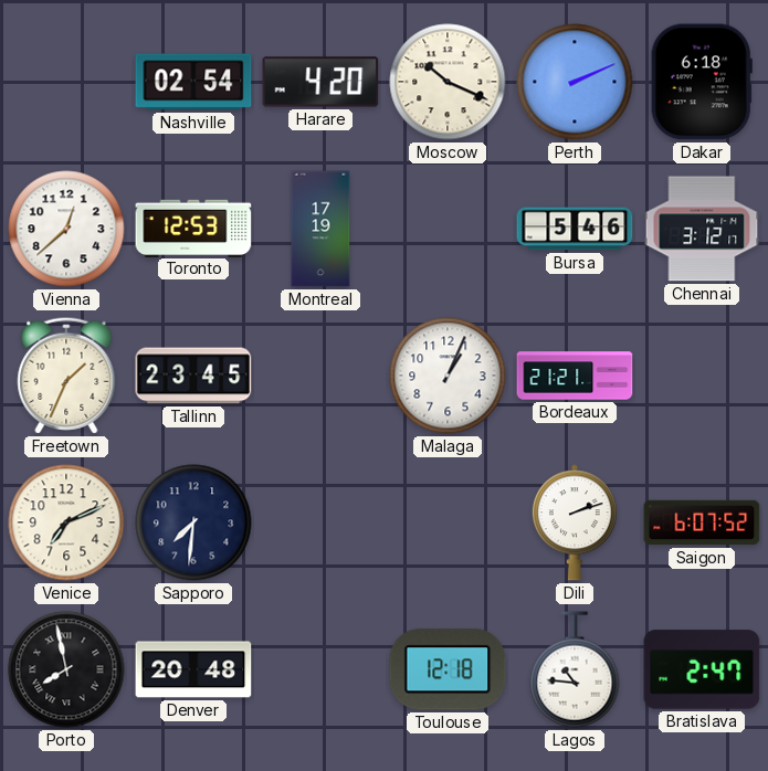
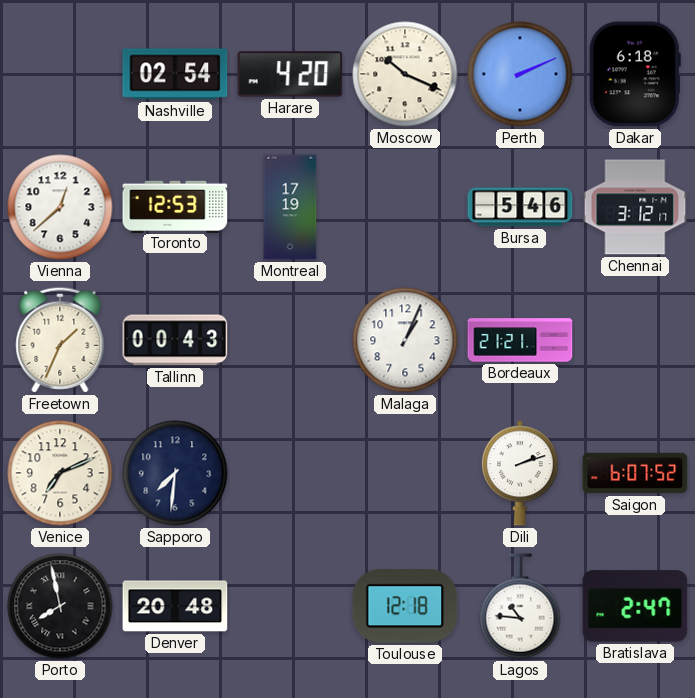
Tallinn: 23:45 -> 00:43 (175, 340)
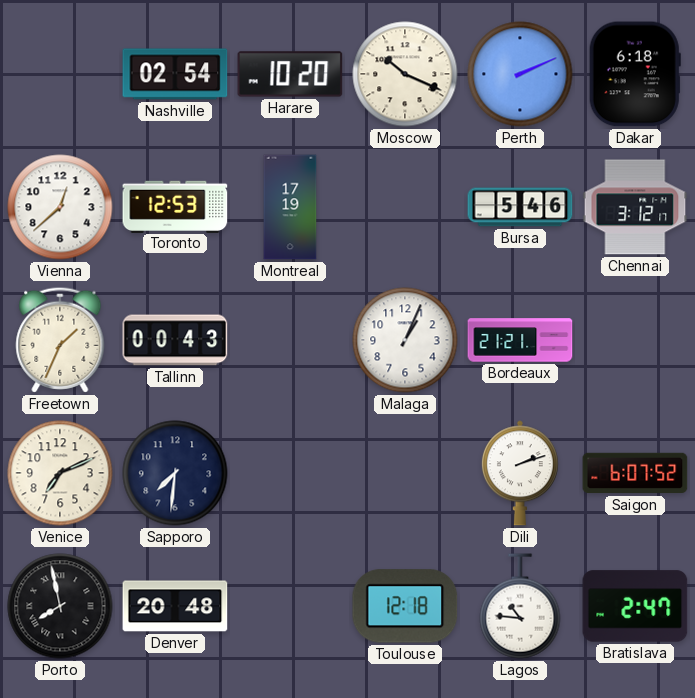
Harare: 4:20 -> 10:20 (290, 74)
